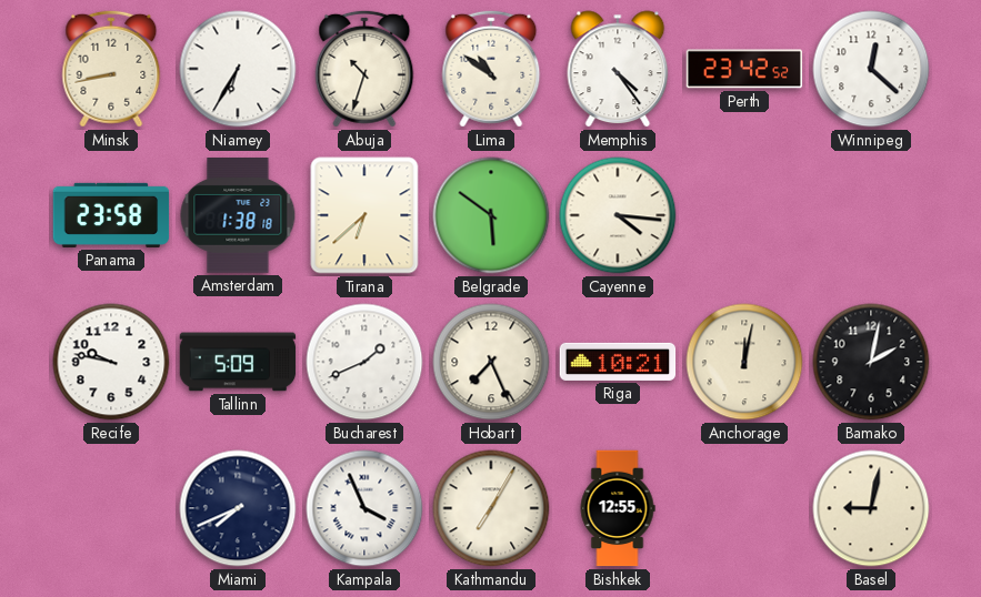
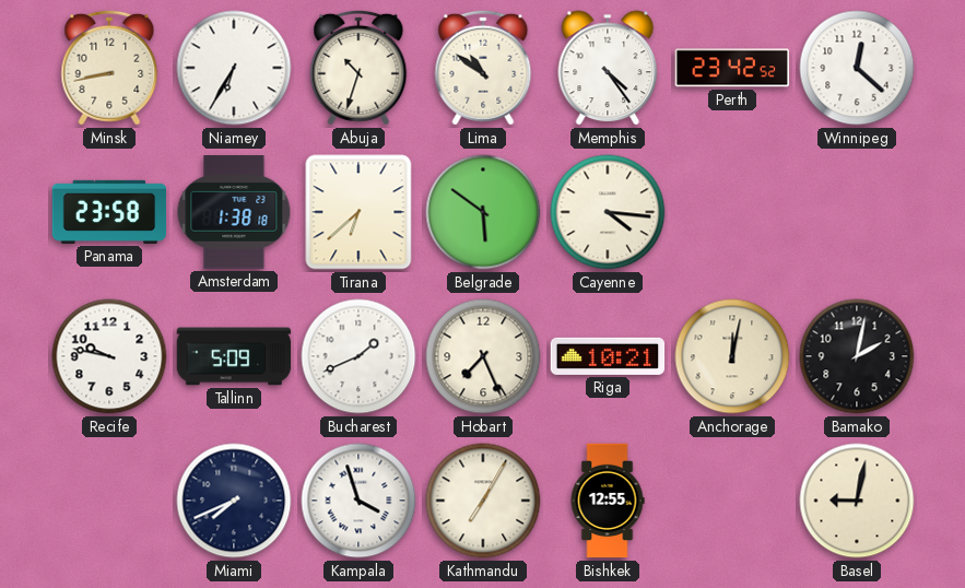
Kampala: 3:56 -> 3:57 (358, 501)
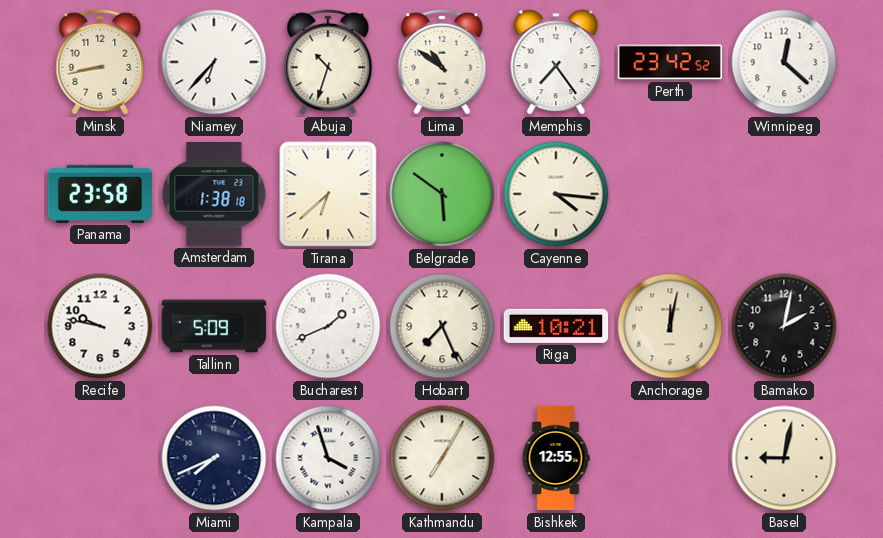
Niamey: 6:35 -> 6:37 (214, 62)
Memphis: 4:24 -> 7:24 (556, 62)
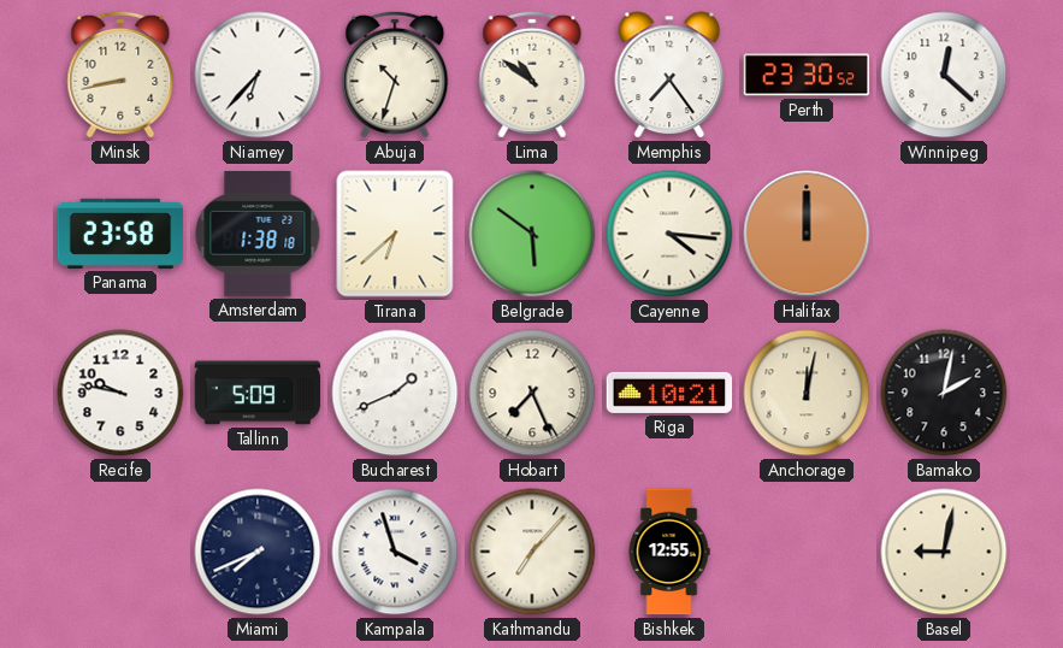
Perth: 23:42 -> 23:30 (807, 75)
Halifax: none -> 12:00 (807, 234)
Kathmandu: 7:05 -> 7:07 (532, 552)
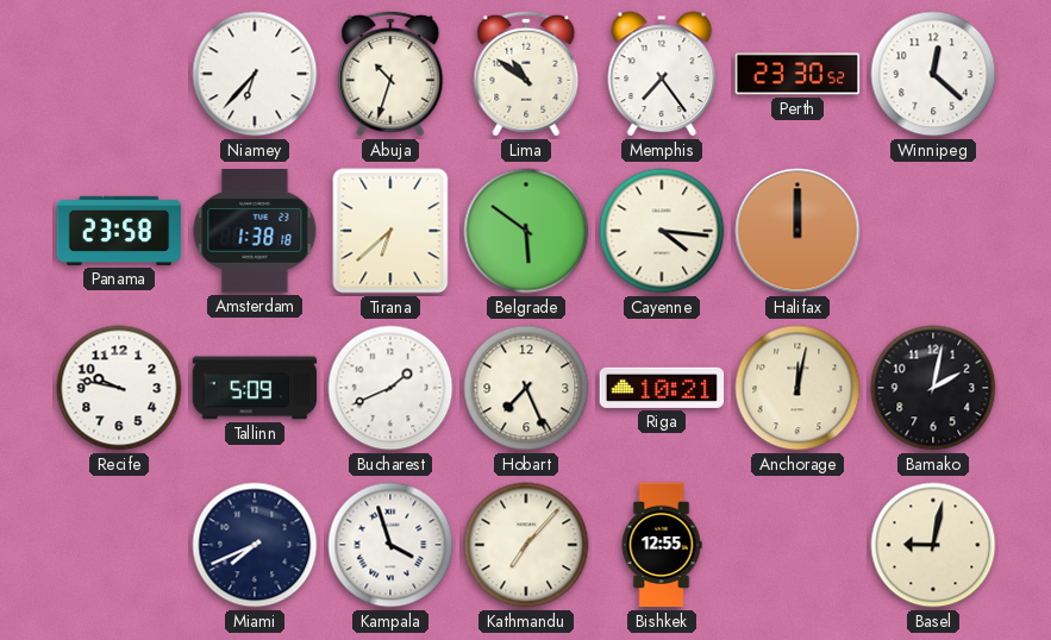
Minsk: 8:43 -> none (120, 75)
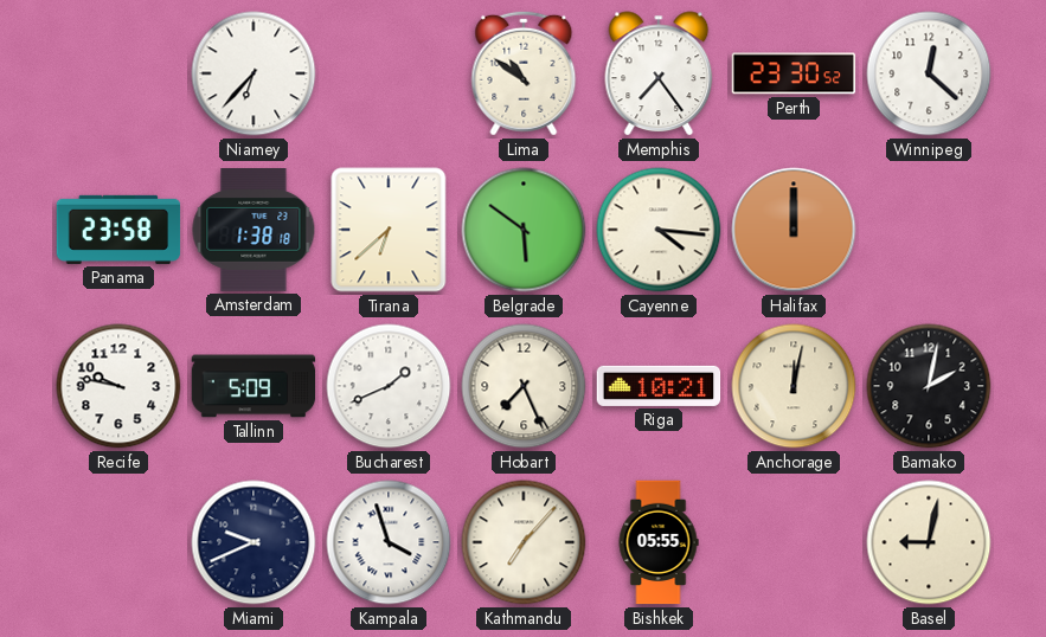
Abuja: 10:33 -> none (390, 74)
Miami: 7:41 -> 9:41 (254, 542)
Bishkek: 12:55 -> 05:55 (659, 542)
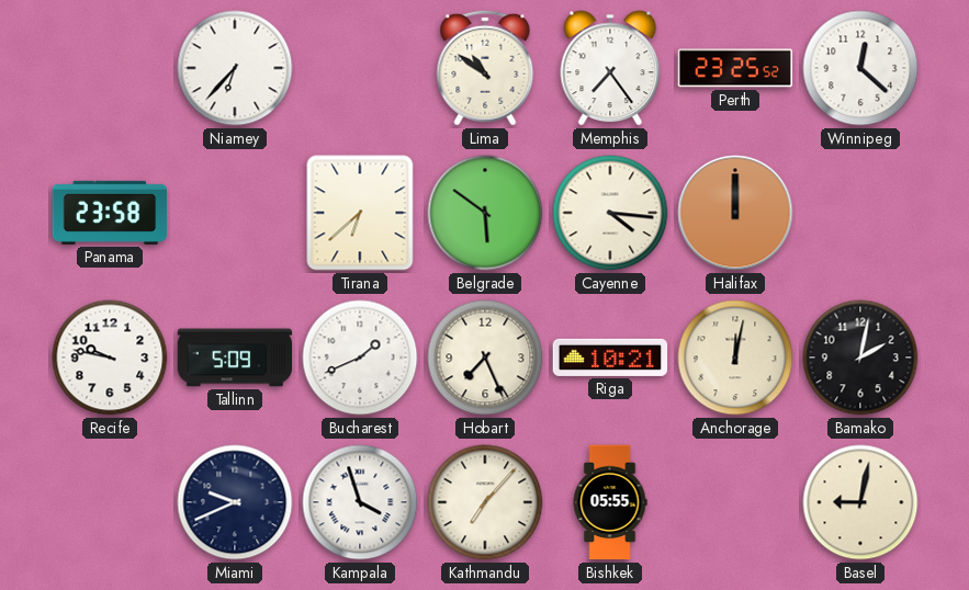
Perth: 23:30 -> 23:25 (735, 68)
Amsterdam: 1:38 -> none (254, 231)
